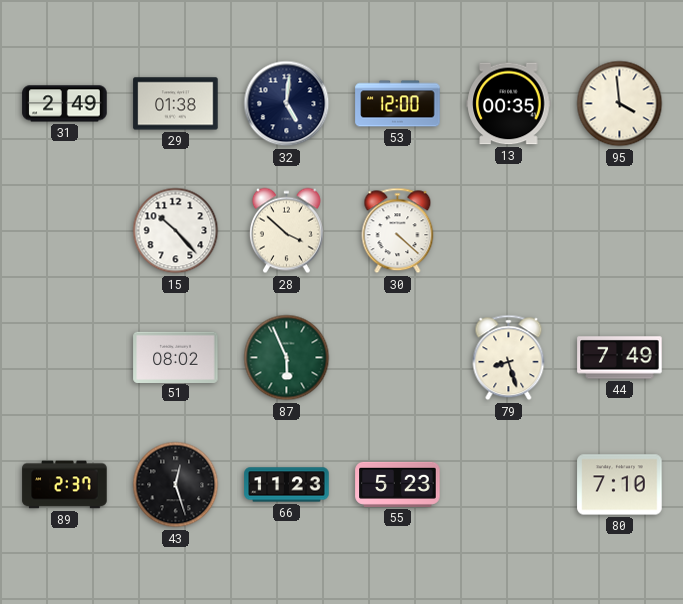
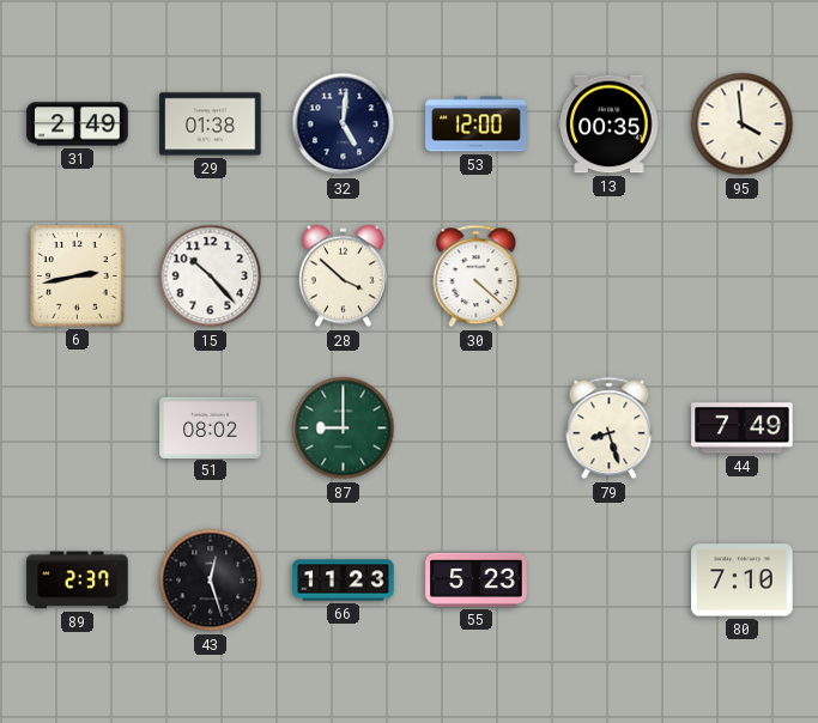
6: none -> 2:43 (78, 277)
87: 5:56 -> 9:00 (344, 429)
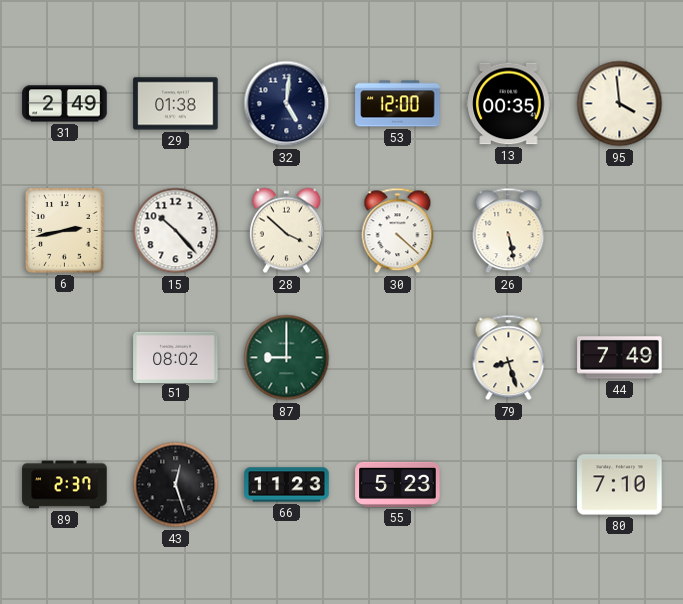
26: none -> 5:28 (509, 231)
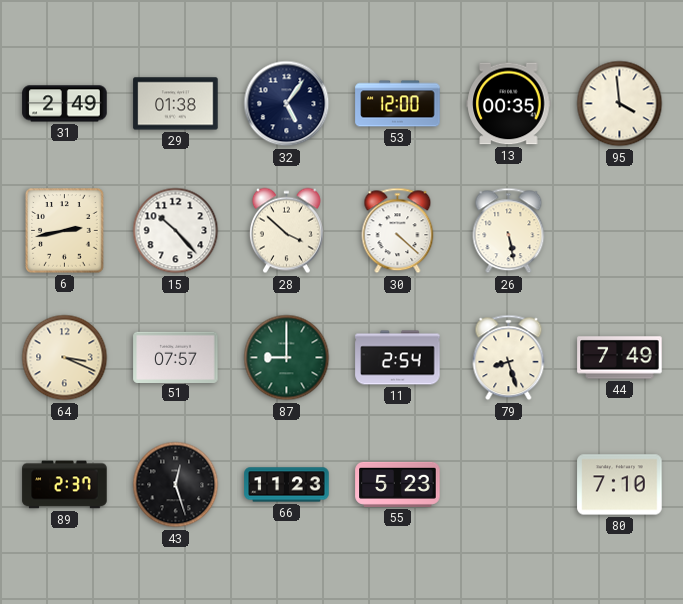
32: 5:01 -> 5:06 (287, 104)
64: none -> 3:19 (65, 358)
51: 08:02 -> 07:57 (176, 357)
11: none -> 2:54 (398, 358)
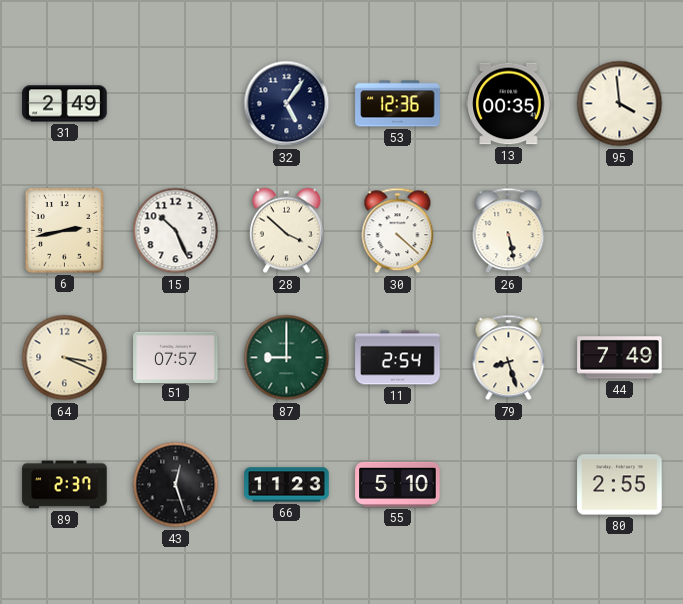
29: 01:38 -> none (176, 104)
53: 12:00 -> 12:36 (398, 104)
15: 10:23 -> 10:26 (176, 231)
55: 5:23 -> 5:10 (398, 484)
80: 7:10 -> 2:55 (620, 485)
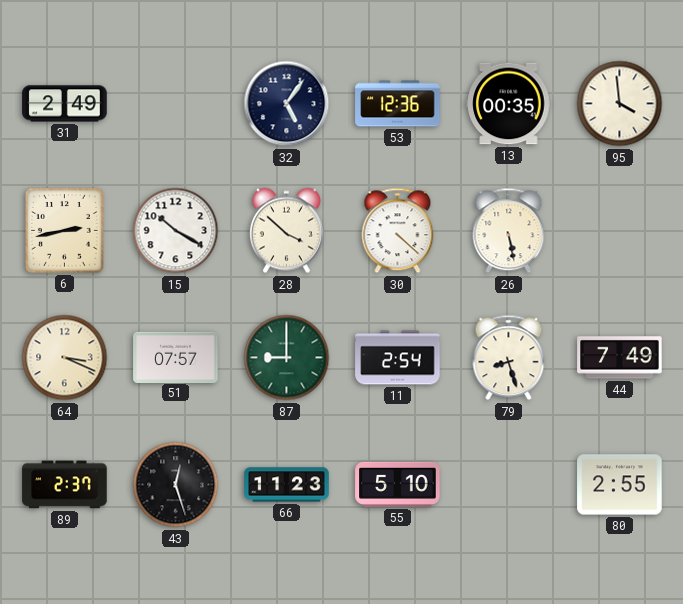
15: 10:26 -> 10:20 (176, 231)
